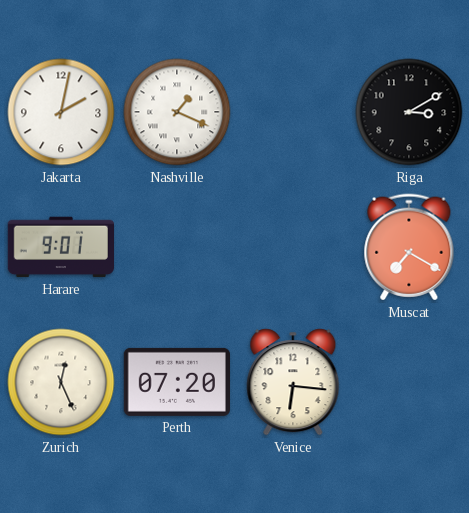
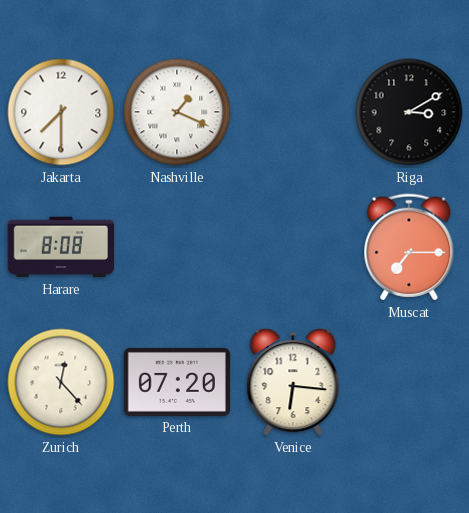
Jakarta: 2:02 -> 7:30 (61, 112)
Harare: 9:01 -> 8:08 (60, 247)
Muscat: 7:20 -> 7:15 (409, 247)
Zurich: 12:26 -> 12:23 (61, 382)
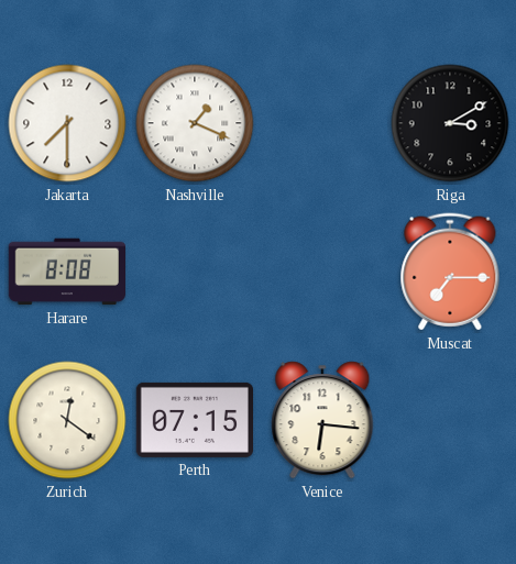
Zurich: 12:23 -> 12:21 (67, 420)
Perth: 07:20 -> 07:15 (194, 420)
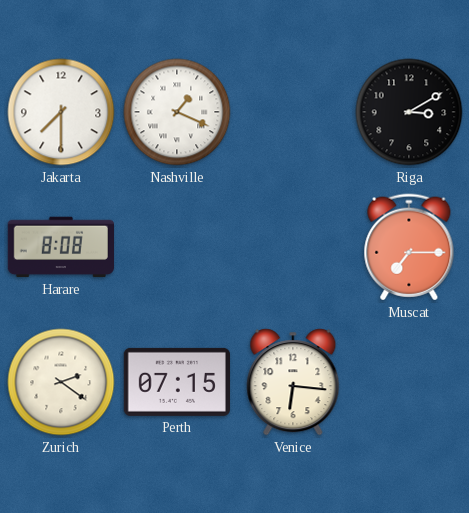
Zurich: 12:21 -> 2:21 (61, 382)
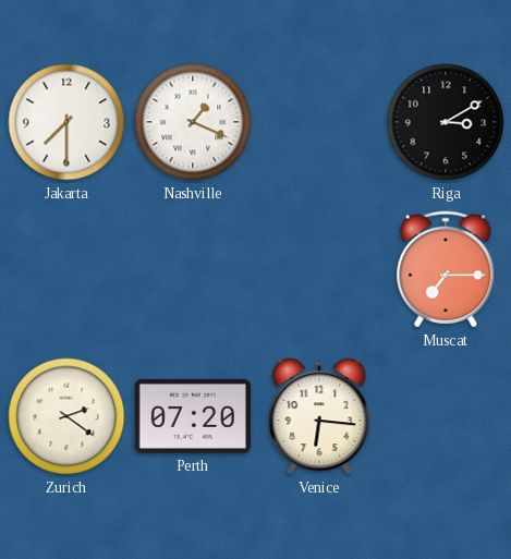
Harare: 8:08 -> none (60, 247)
Perth: 07:15 -> 07:20 (192, 416)
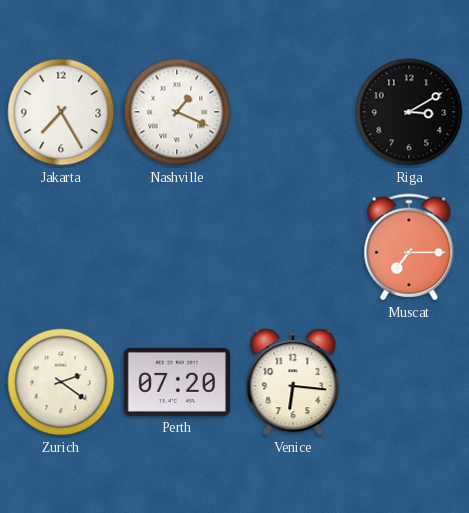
Jakarta: 7:30 -> 7:25 (61, 112)
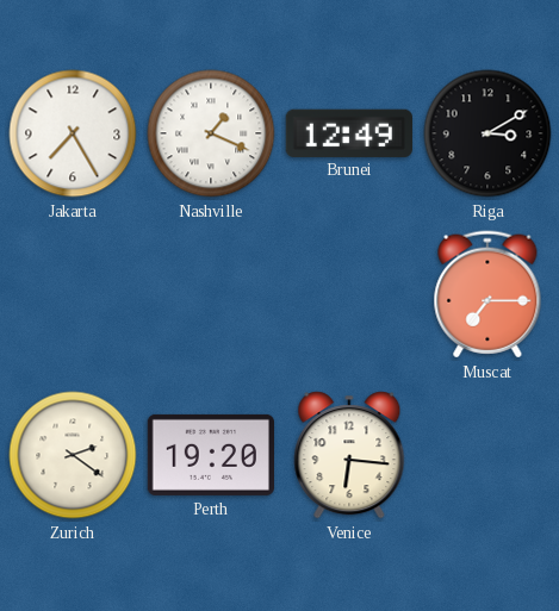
Brunei: none -> 12:49 (349, 132)
Perth: 07:20 -> 19:20 (210, 455)
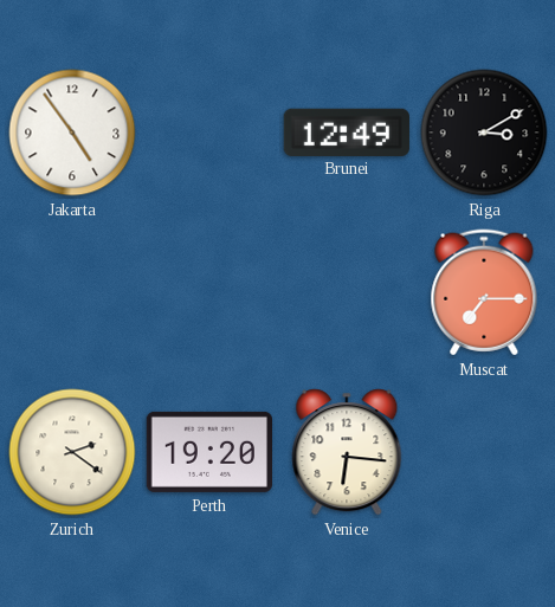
Jakarta: 7:25 -> 4:54 (72, 133)
Nashville: 1:19 -> none (211, 133)
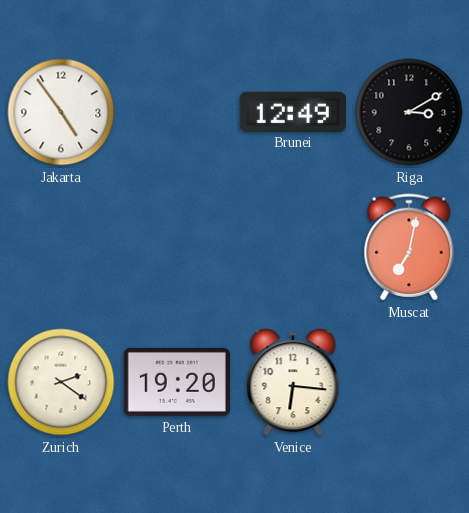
Muscat: 7:15 -> 7:02 (409, 247)
